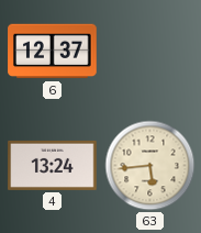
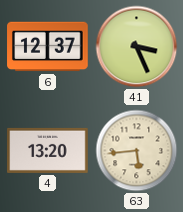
41: none -> 3:26 (137, 47)
4: 13:24 -> 13:20 (48, 150)
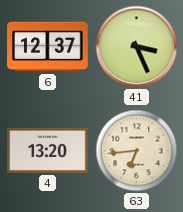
63: 5:44 -> 6:44 (137, 151)
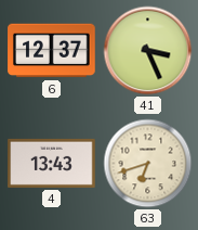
4: 13:20 -> 13:43 (52, 163)
63: 6:44 -> 6:42 (148, 164)
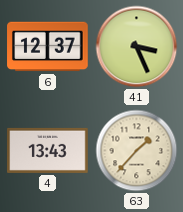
63: 6:42 -> 1:37 (137, 151)
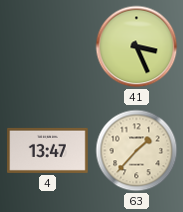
6: 12:37 -> none (48, 47)
4: 13:43 -> 13:47 (48, 150)
